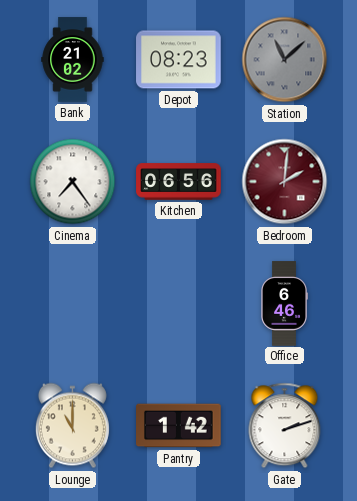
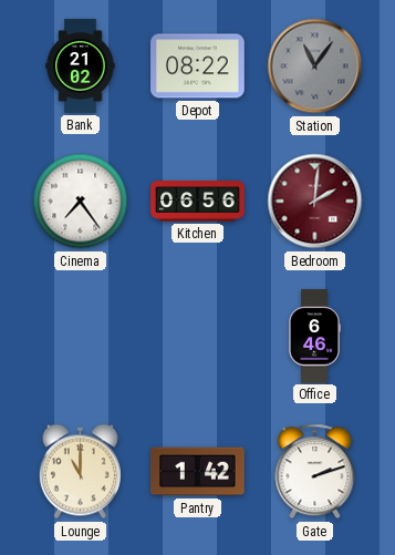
Depot: 08:23 -> 08:22 (198, 66)
Station: 11:08 -> 11:06 (315, 66)
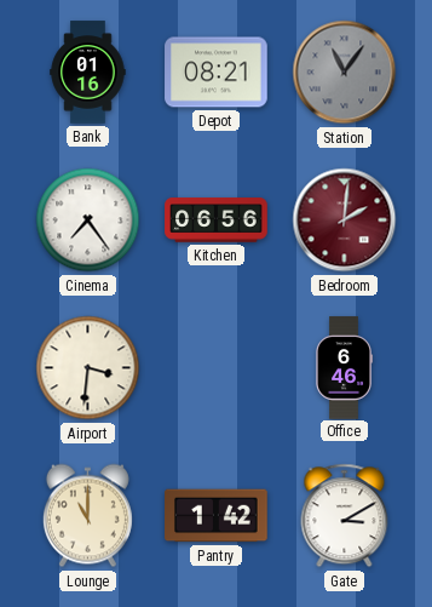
Bank: 21:02 -> 01:16 (88, 73)
Depot: 08:22 -> 08:21 (217, 73)
Airport: none -> 3:31 (88, 368)
Gate: 2:12 -> 3:10 (345, 516)
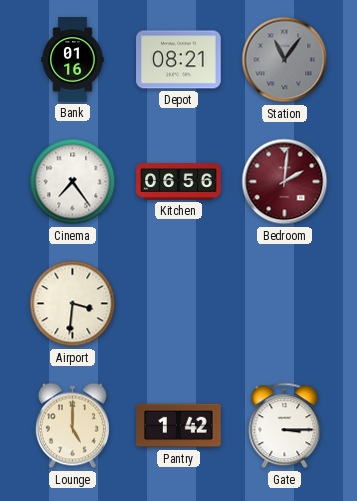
Office: 6:46 -> none (344, 368)
Lounge: 11:00 -> 5:00 (72, 426)
Gate: 3:10 -> 3:15 (285, 426)
